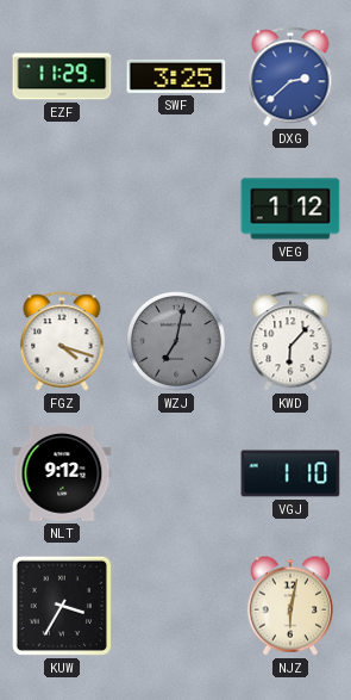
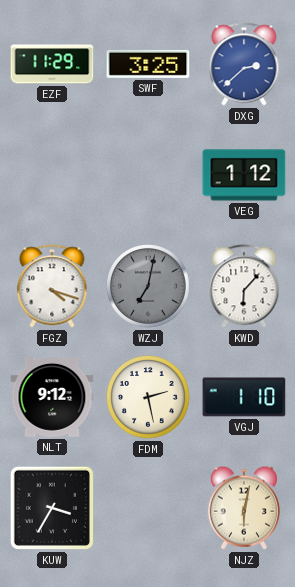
FDM: none -> 2:28 (149, 398)
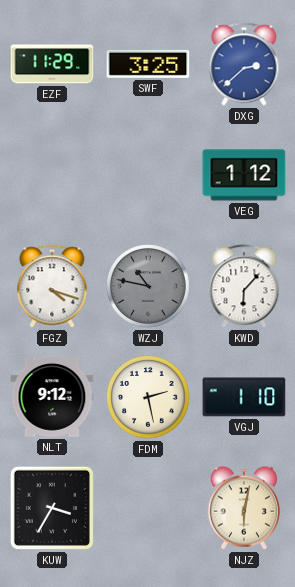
WZJ: 7:02 -> 10:47 (149, 287)
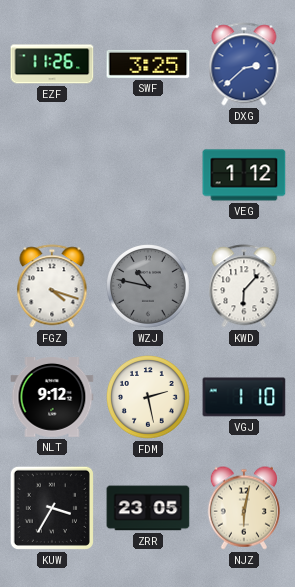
EZF: 11:29 -> 11:26 (52, 64)
ZRR: none -> 23:05 (148, 508)
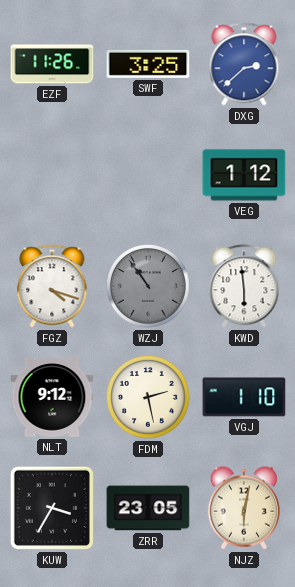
WZJ: 10:47 -> 10:54 (149, 287)
KWD: 6:07 -> 5:59 (244, 286)
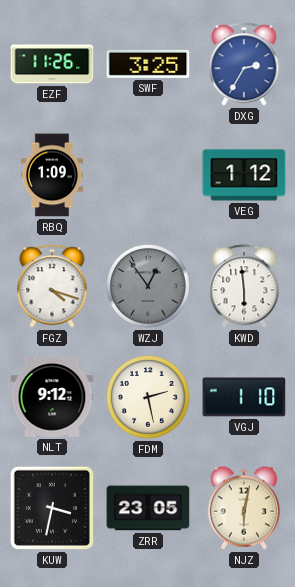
DXG: 2:38 -> 2:35 (244, 64)
RBQ: none -> 1:09 (52, 175)
WZJ: 10:54 -> 12:54 (149, 287)
KUW: 3:35 -> 3:32 (52, 508)
